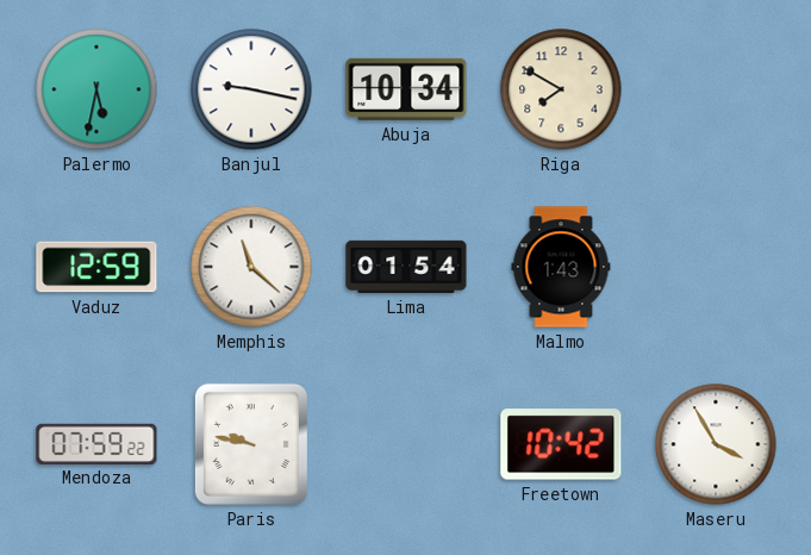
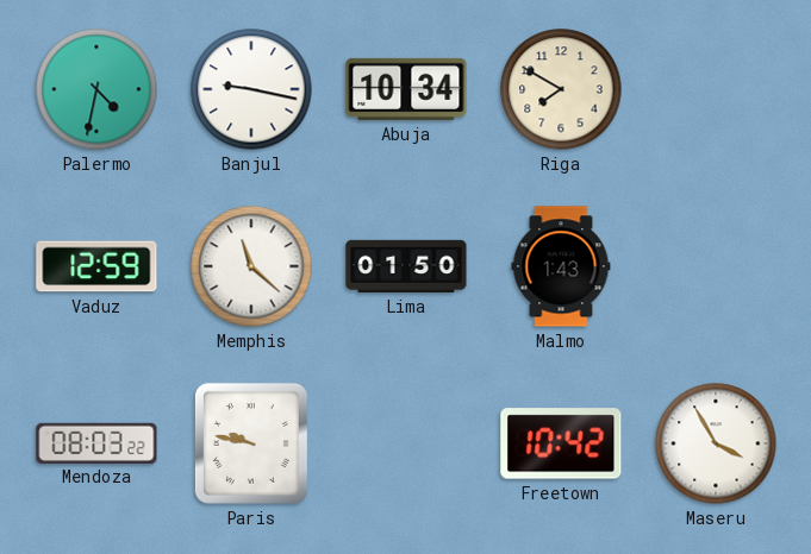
Palermo: 5:32 -> 4:32 (96, 89)
Lima: 01:54 -> 01:50 (406, 266)
Mendoza: 07:59 -> 08:03 (96, 442)
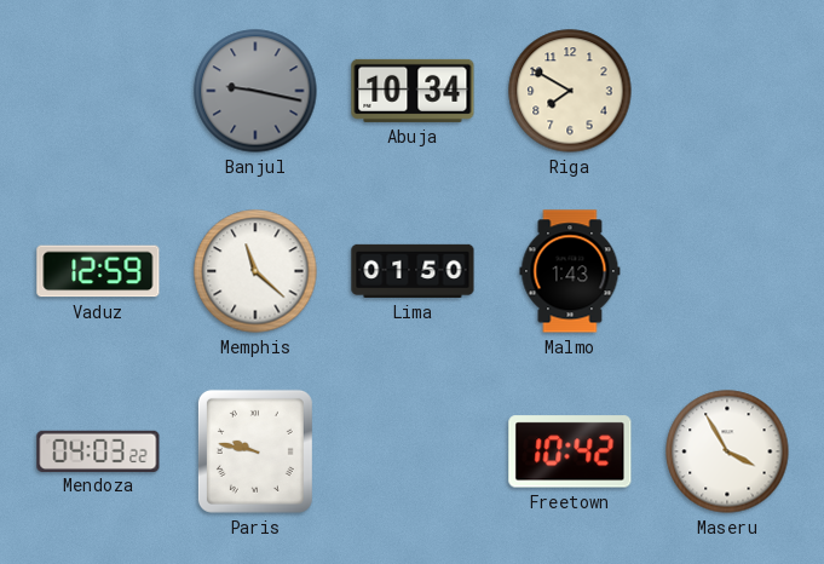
Palermo: 4:32 -> none (96, 89)
Banjul dial: white -> grey (255, 91)
Mendoza: 08:03 -> 04:03 (98, 450)
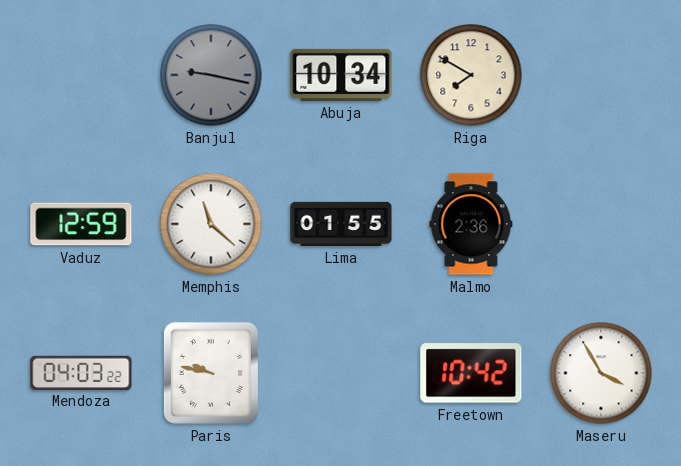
Lima: 01:50 -> 01:55 (341, 224)
Malmo: 1:43 -> 2:36 (471, 224)
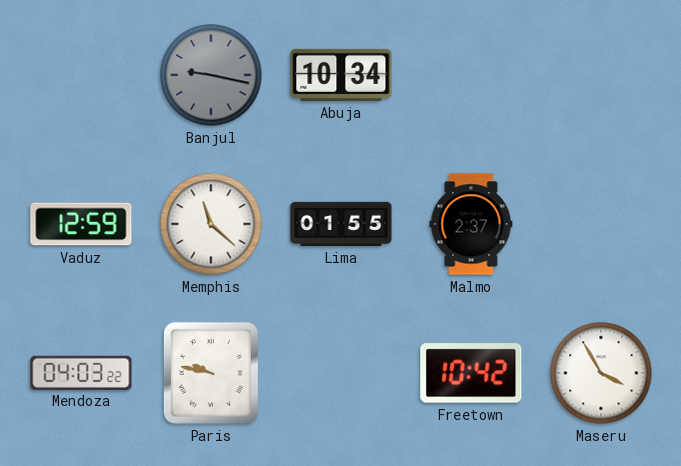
Riga: 7:50 -> none (471, 75)
Malmo: 2:36 -> 2:37 (471, 224)
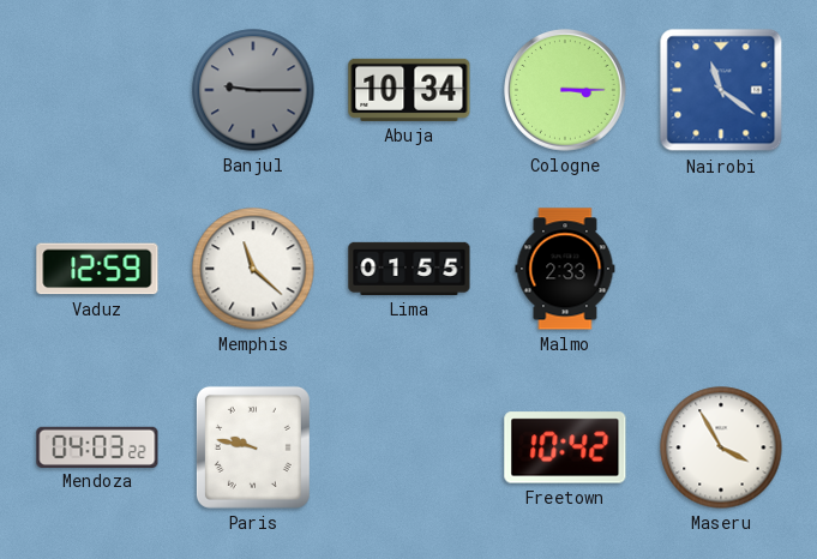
Banjul: 9:17 -> 9:15 (253, 90)
Cologne: none -> 3:15 (566, 91)
Nairobi: none -> 11:21 (721, 90)
Malmo: 2:37 -> 2:33 (565, 269)
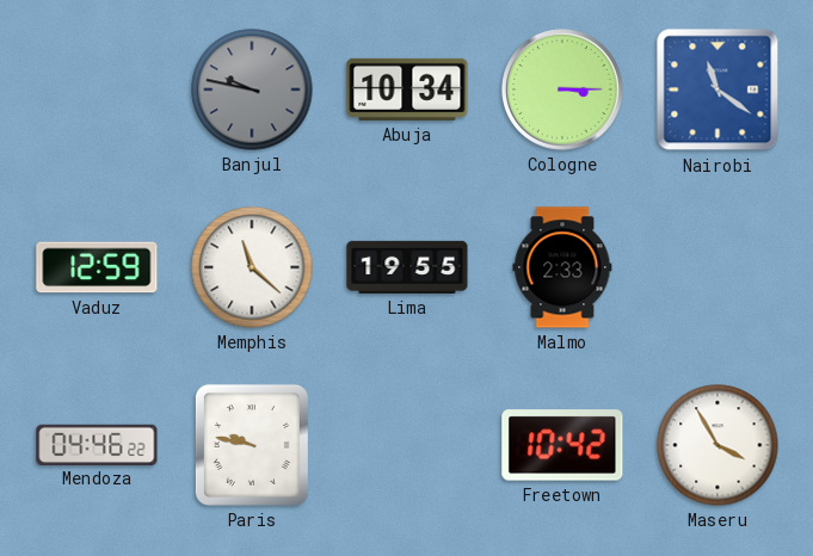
Banjul: 9:15 -> 9:47 (252, 89)
Lima: 01:55 -> 19:55 (407, 267)
Mendoza: 04:03 -> 04:46 (97, 444)
